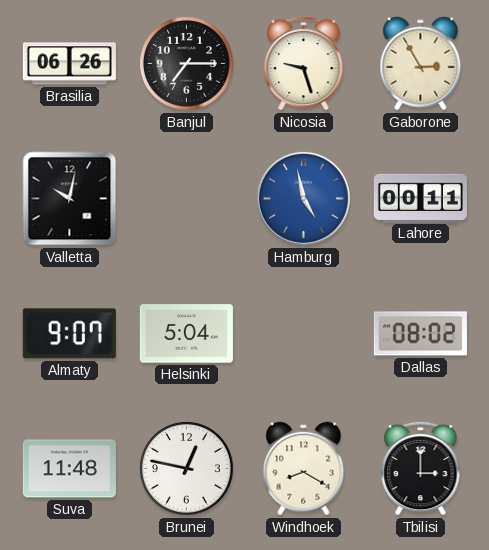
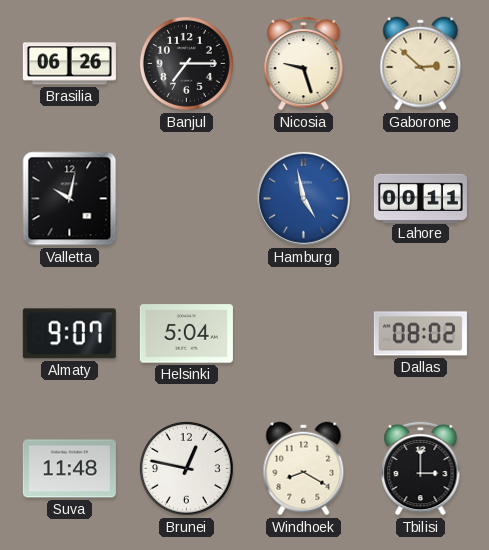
Gaborone: 2:55 -> 2:52 (421, 64)
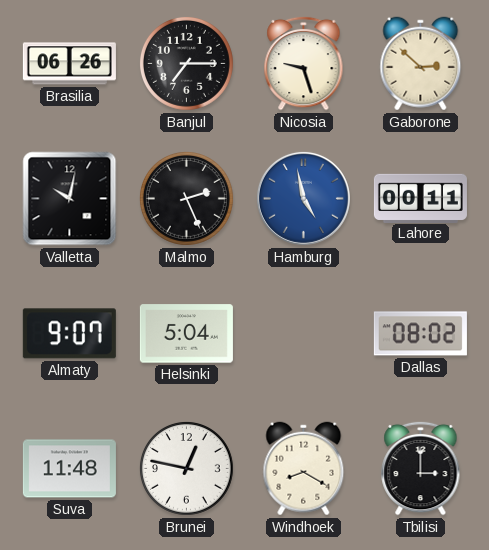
Malmo: none -> 2:26 (187, 199)
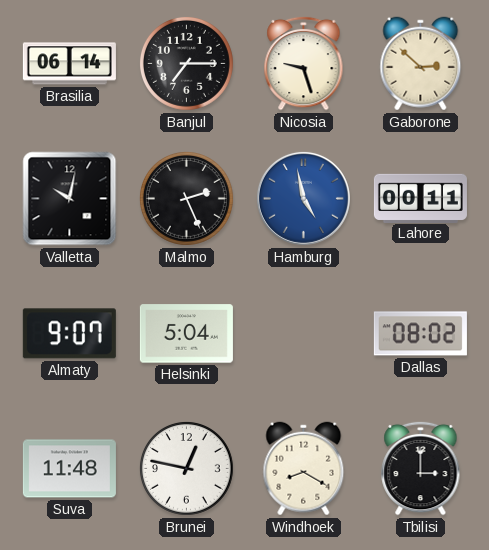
Brasilia: 06:26 -> 06:14 (69, 64)
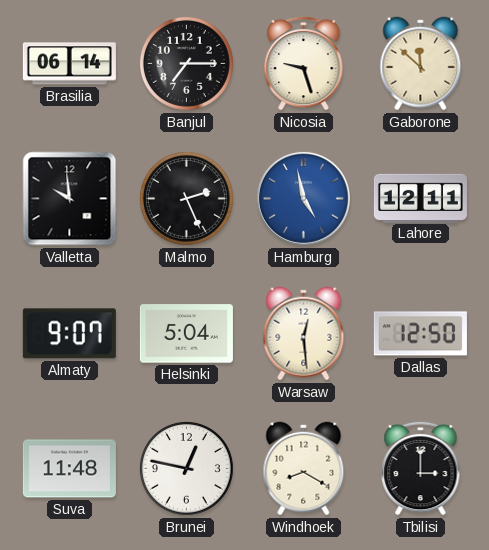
Gaborone: 2:52 -> 11:52 (421, 64)
Valletta: 10:02 -> 9:59 (70, 199)
Lahore: 00:11 -> 12:11 (420, 198)
Warsaw: none -> 12:29 (304, 334)
Dallas: 08:02 -> 12:50 (420, 334)
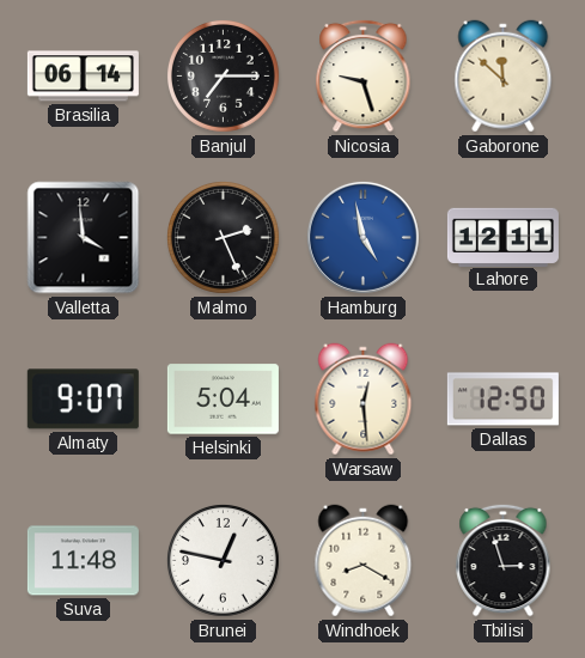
Valletta: 9:59 -> 3:59 (84, 238)
Tbilisi: 3:00 -> 2:57 (504, 560)
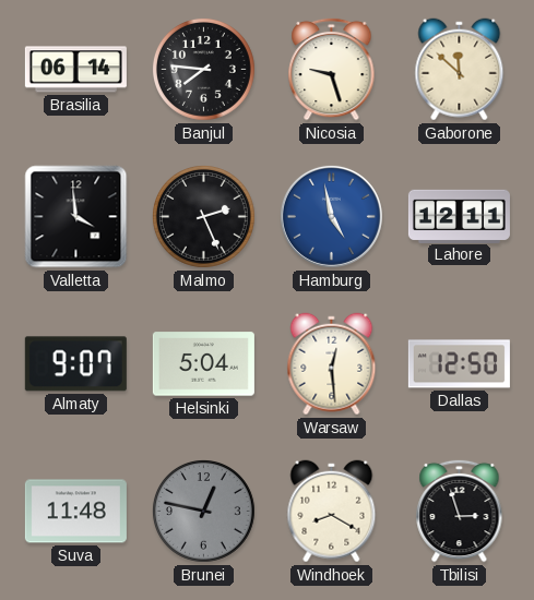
Banjul: 7:15 -> 7:46 (204, 70)
Brunei dial: white -> grey (204, 512)
